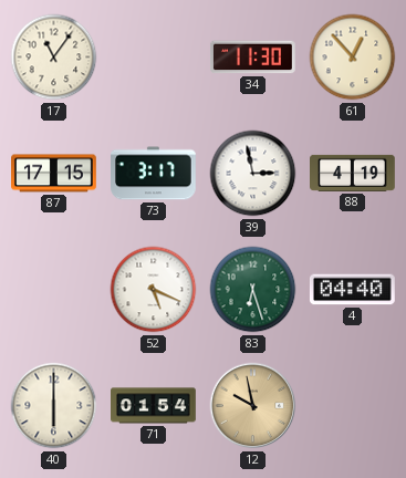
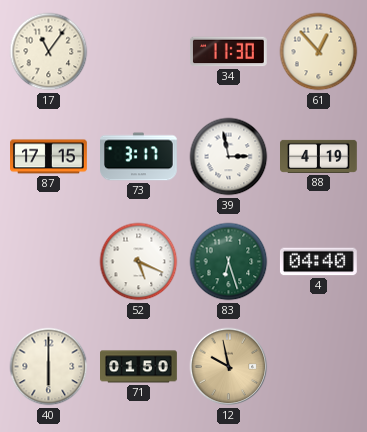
71: 01:54 -> 01:50 (139, 367)
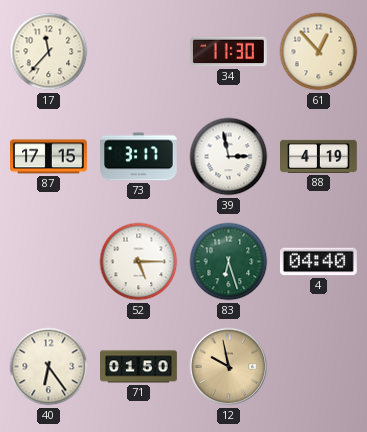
17: 11:06 -> 11:37 (49, 52)
52: 5:19 -> 5:15 (139, 262)
40: 6:00 -> 6:24 (49, 367)
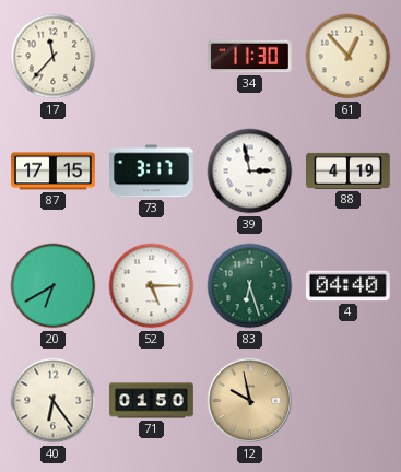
20: none -> 6:40 (54, 286)
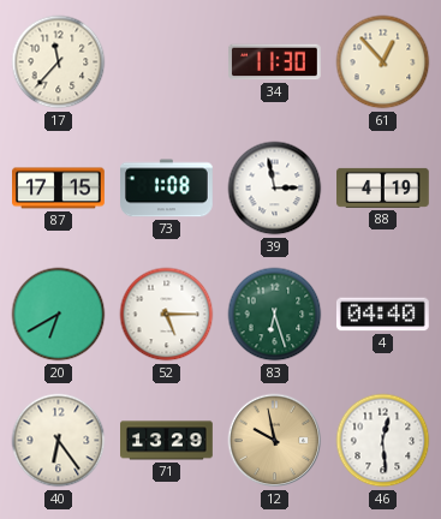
73: 3:17 -> 1:08 (167, 189)
71: 01:50 -> 13:29 (167, 441)
46: none -> 12:29 (383, 441)
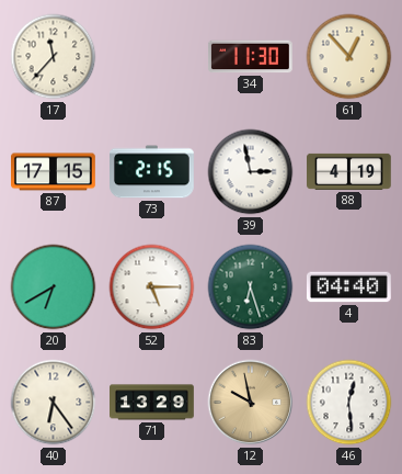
73: 1:08 -> 2:15 (152, 172)
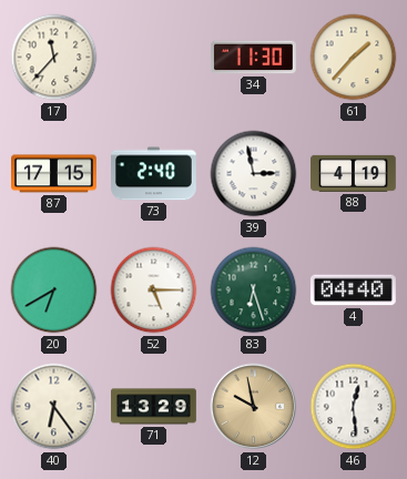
61: 12:53 -> 1:37 (354, 58)
73: 2:15 -> 2:40 (154, 174)
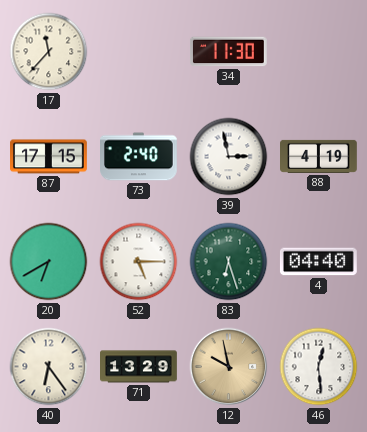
61: 1:37 -> none (354, 58)
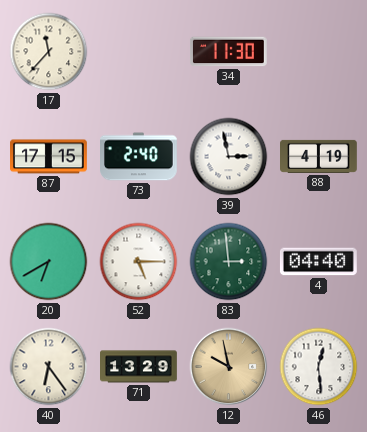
83: 6:27 -> 2:59 (229, 262)
